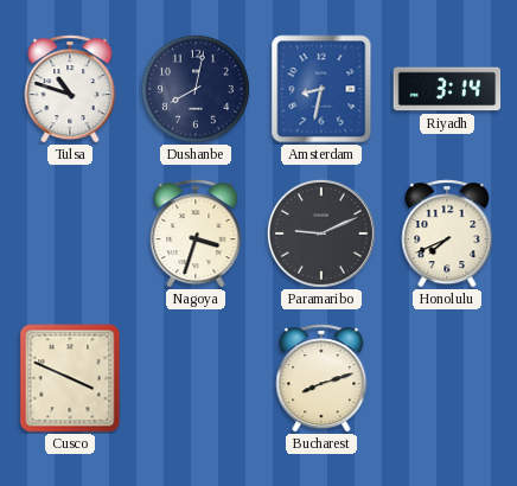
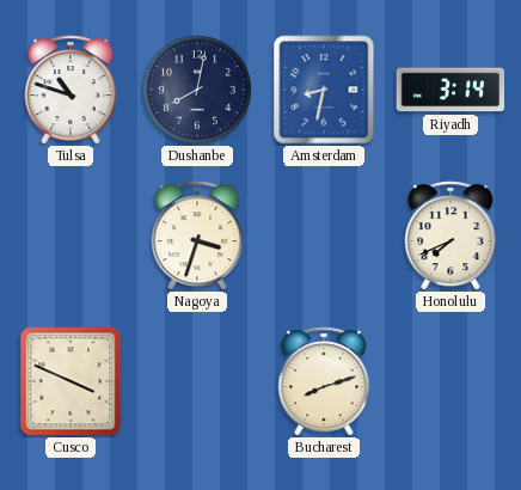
Paramaribo: 9:11 -> none (321, 234)
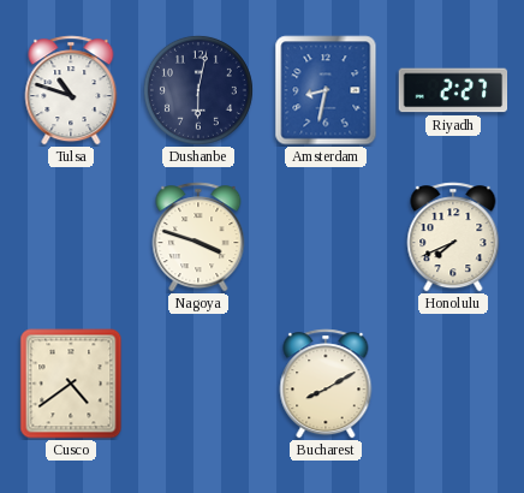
Dushanbe: 8:02 -> 6:02 (198, 90)
Riyadh: 3:14 -> 2:27 (453, 90)
Nagoya: 3:33 -> 3:48 (198, 237)
Cusco: 3:49 -> 4:39 (71, 384)
Bucharest: 8:12 -> 8:10 (326, 384)
